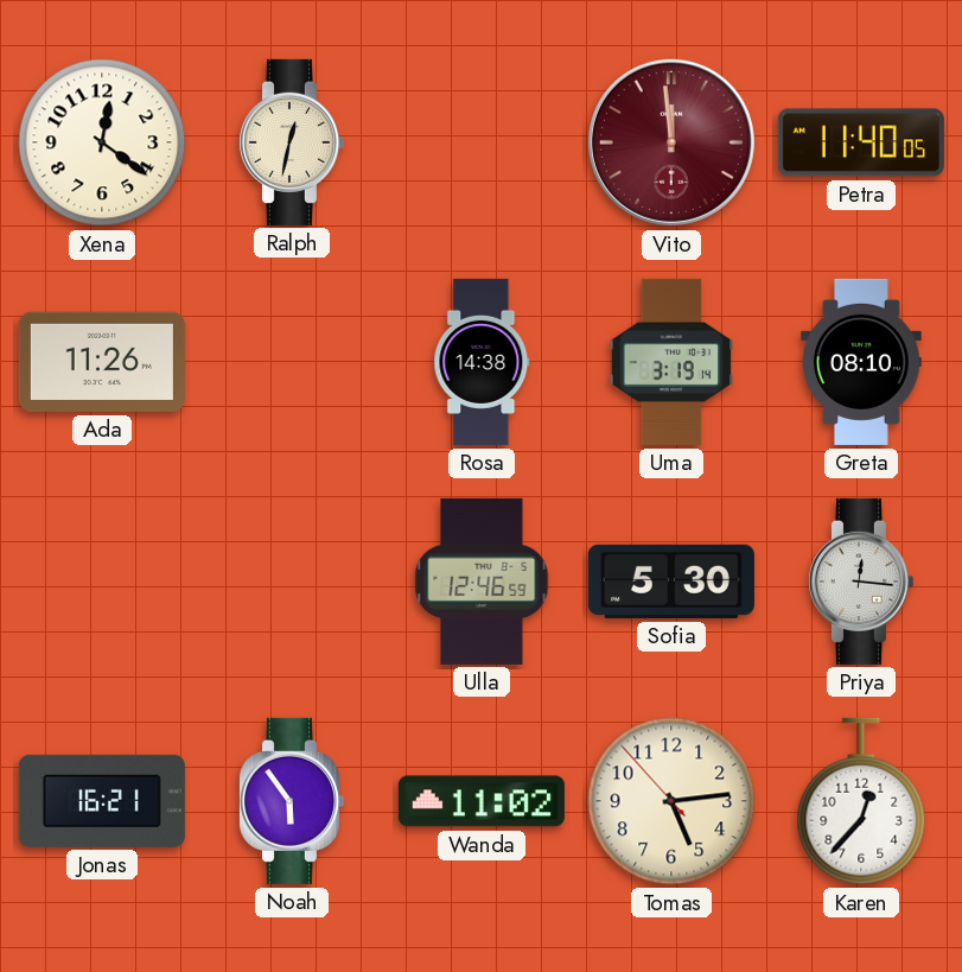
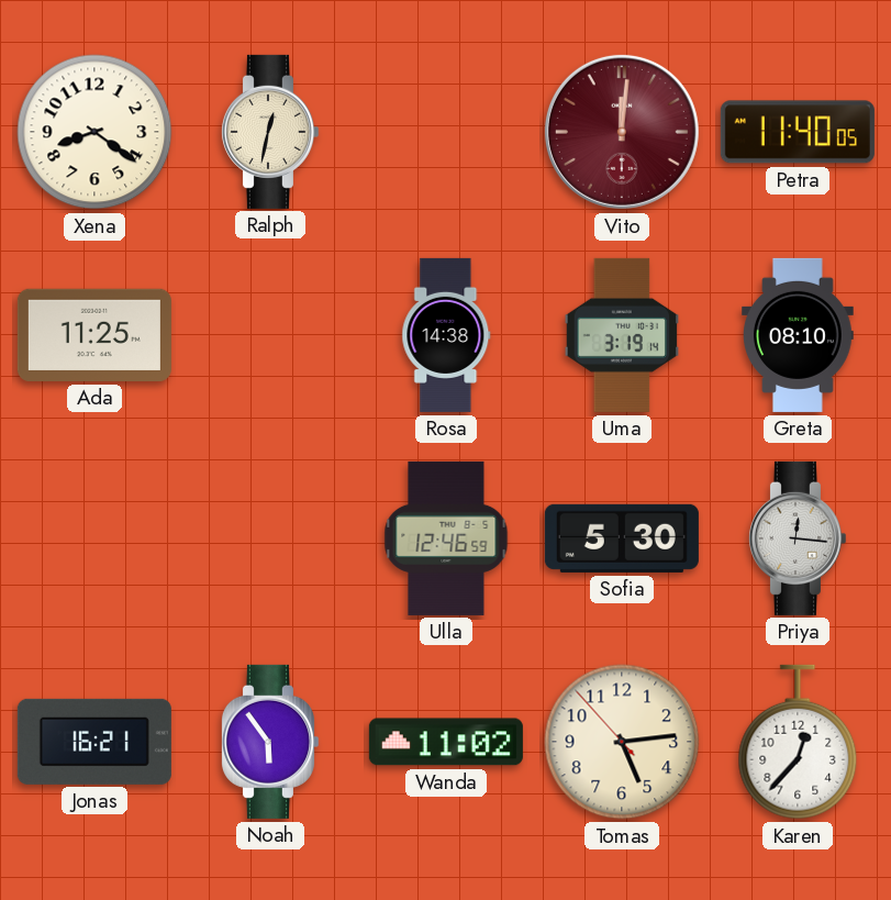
Xena: 12:21 -> 8:21 (94, 132)
Vito: 11:59 -> 12:01 (622, 132)
Ada: 11:26 -> 11:25 (94, 335)
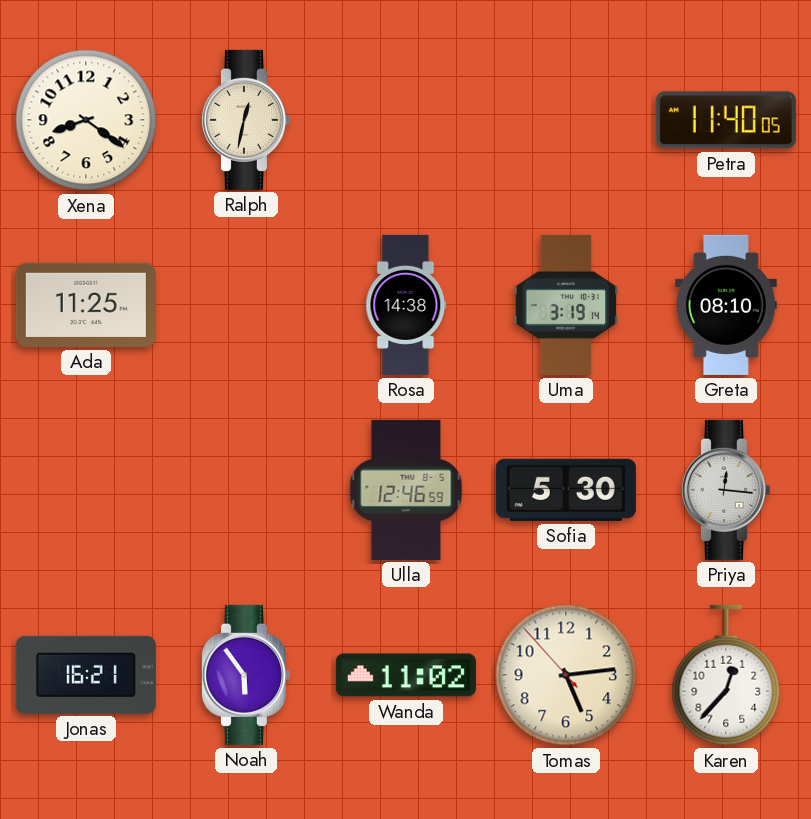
Vito: 12:01 -> none (622, 132)
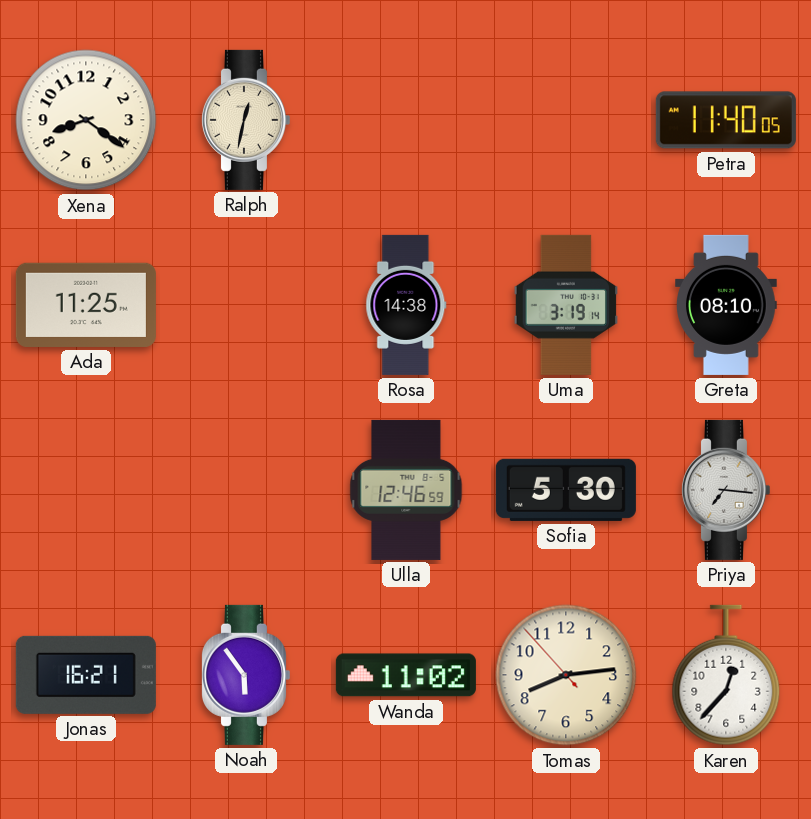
Priya: 12:16 -> 7:16 (725, 490)
Tomas: 5:13 -> 8:13 (566, 675)
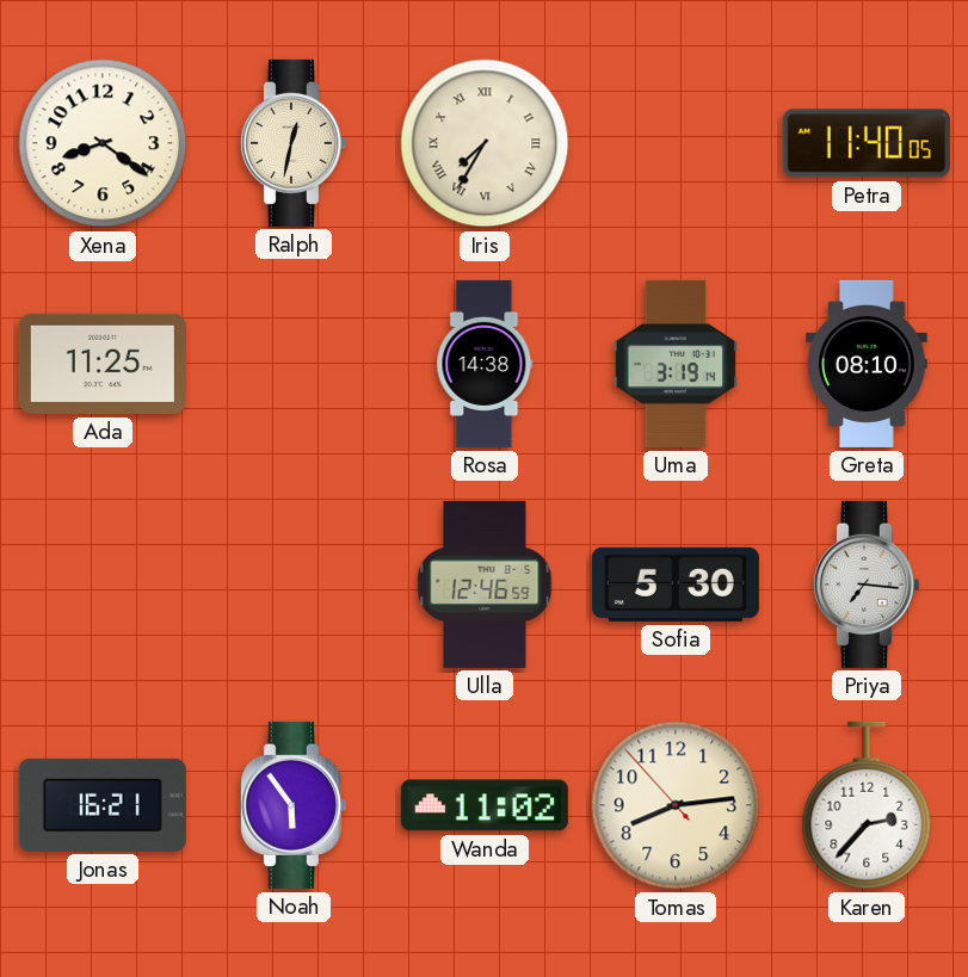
Iris: none -> 7:35 (485, 143)
Karen: 12:37 -> 2:37 (867, 805)
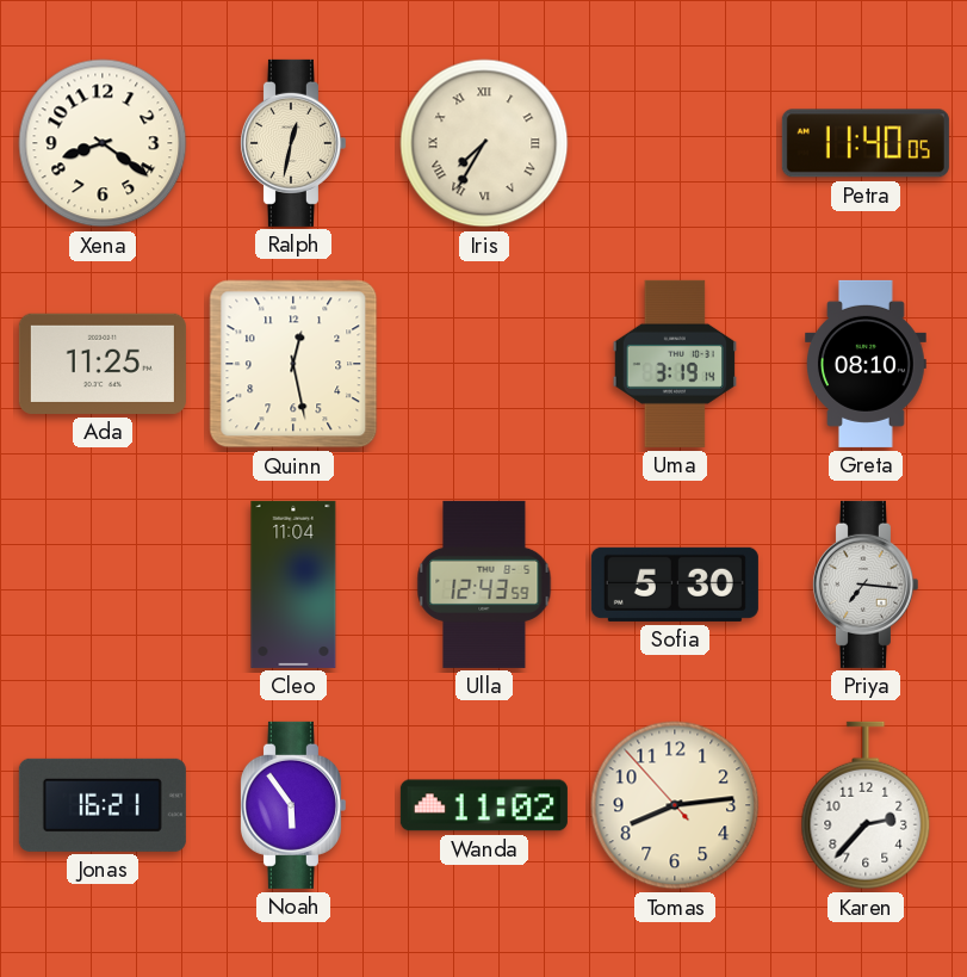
Quinn: none -> 12:28 (293, 364)
Rosa: 14:38 -> none (485, 364)
Cleo: none -> 11:04 (293, 585)
Ulla: 12:46 -> 12:43 (484, 585)
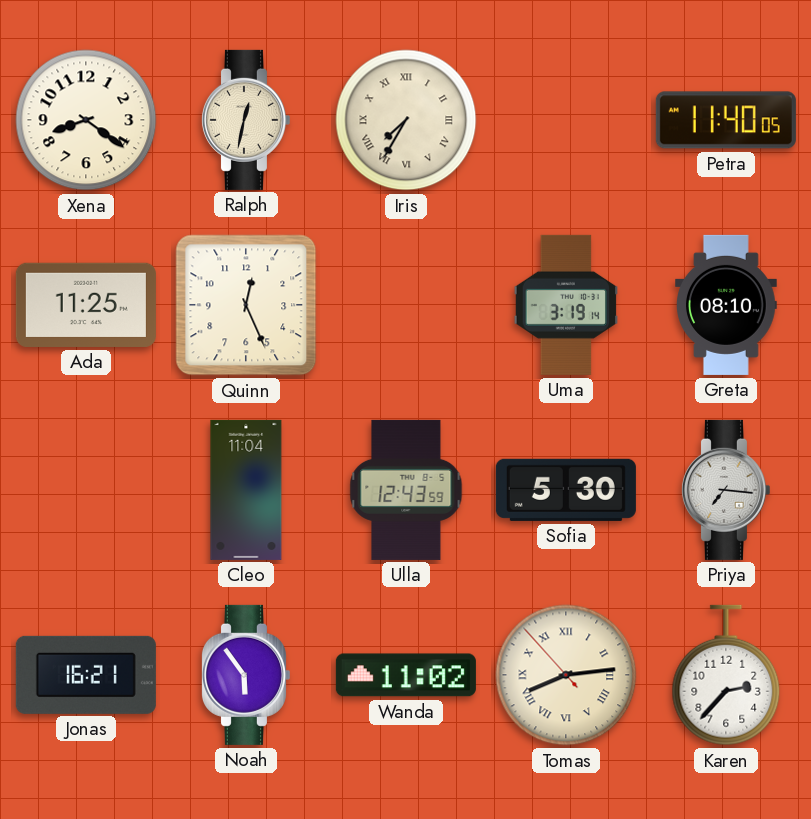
Quinn: 12:28 -> 12:26 (246, 305)
Tomas numerals: Arabic -> Roman (566, 675)
